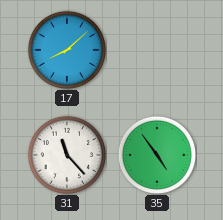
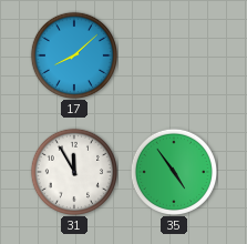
31: 11:23 -> 11:55 (73, 171)
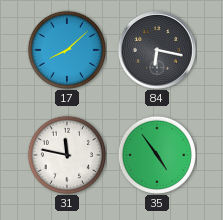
84: none -> 6:17 (157, 50)
31: 11:55 -> 11:47 (66, 154)
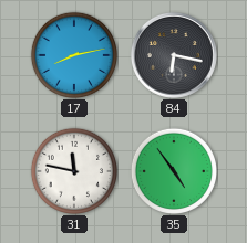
17: 8:08 -> 8:13 (73, 54)
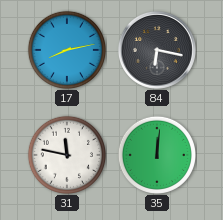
35: 4:54 -> 12:01 (156, 154)
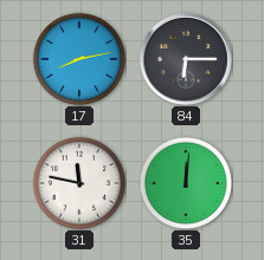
84: 6:17 -> 6:15 (186, 59)
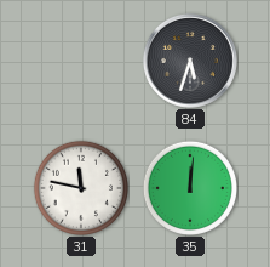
17: 8:13 -> none (78, 58)
84: 6:15 -> 5:33 (190, 61)
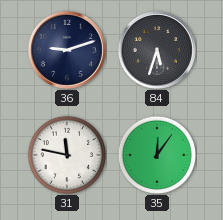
36: none -> 9:12 (67, 50)
35: 12:01 -> 12:06 (156, 154)
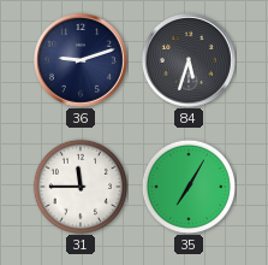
31: 11:47 -> 11:45 (79, 185)
35: 12:06 -> 7:05 (187, 185)
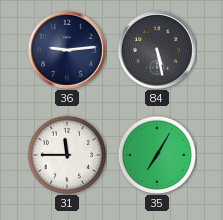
36: 9:12 -> 9:14 (67, 50)
84: 5:33 -> 5:28 (157, 50)
